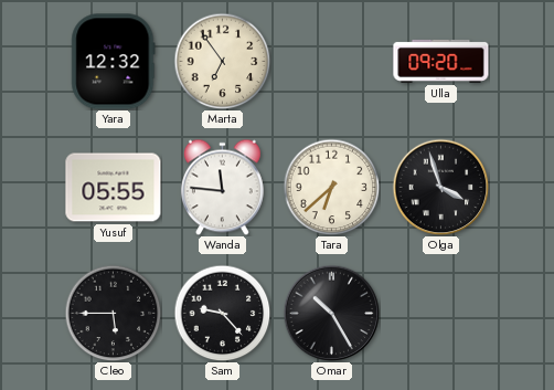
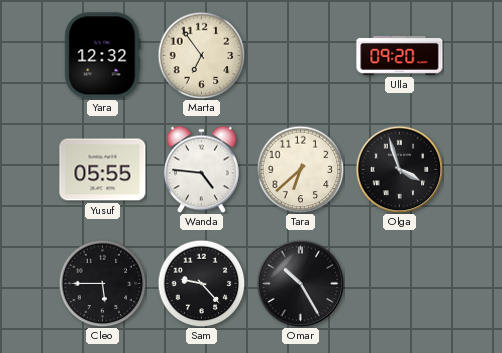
Wanda: 11:46 -> 4:46 (201, 169)
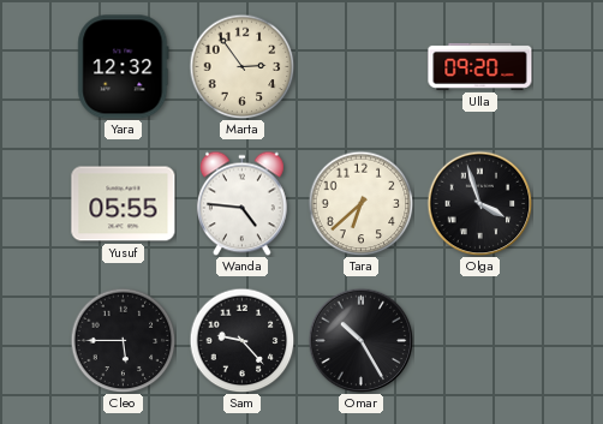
Marta: 6:54 -> 2:54 (241, 66)
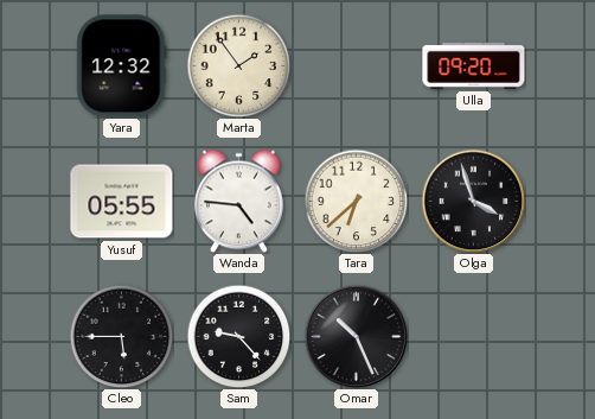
Marta: 2:54 -> 1:54 (238, 65)
Omar: 10:25 -> 10:26 (356, 336)
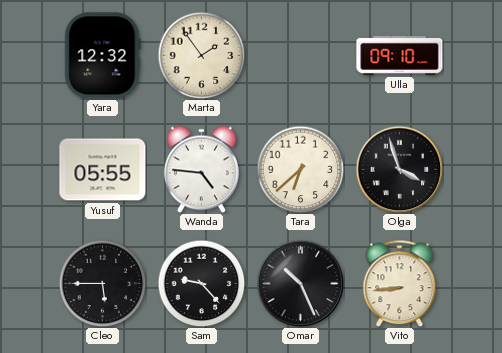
Ulla: 09:20 -> 09:10 (400, 55)
Vito: none -> 8:44 (400, 283)
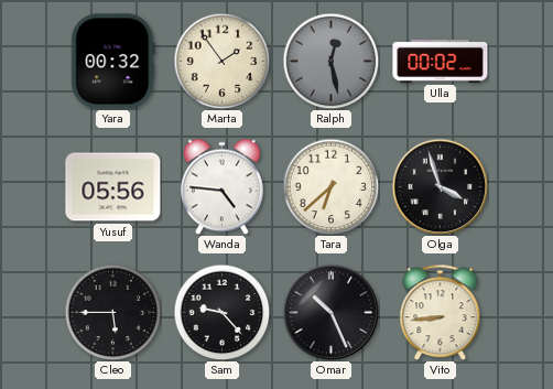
Yara: 12:32 -> 00:32 (113, 62)
Ralph: none -> 12:28 (330, 61)
Ulla: 09:10 -> 00:02 (441, 61)
Yusuf: 05:55 -> 05:56 (113, 187)
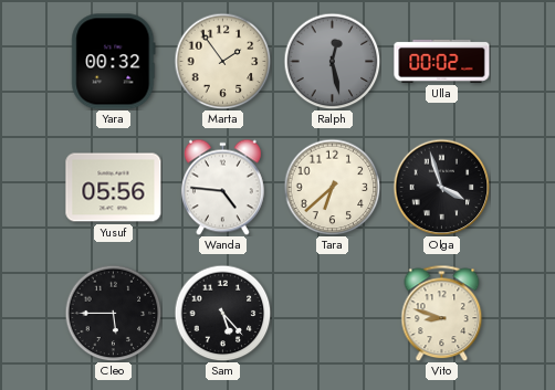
Sam: 9:23 -> 5:23 (222, 313)
Omar: 10:26 -> none (330, 312)
Vito: 8:44 -> 8:48 (442, 313)
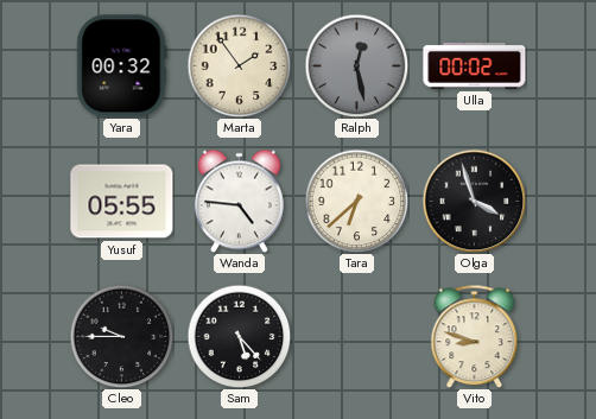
Yusuf: 05:56 -> 05:55 (122, 202)
Cleo: 5:45 -> 9:45 (121, 336)
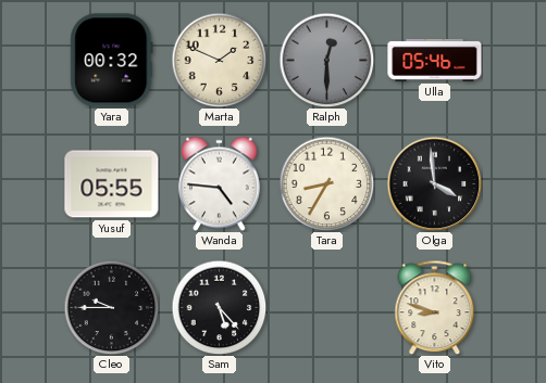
Marta: 1:54 -> 1:49 (219, 60)
Ralph: 12:28 -> 12:30 (326, 60)
Ulla: 00:02 -> 05:46 (435, 60)
Tara: 6:38 -> 8:35 (326, 183)
Olga: 3:57 -> 3:59 (434, 183)
